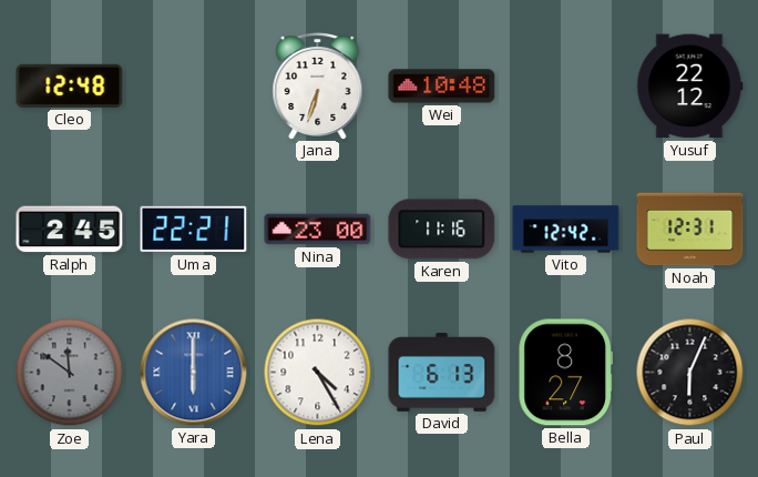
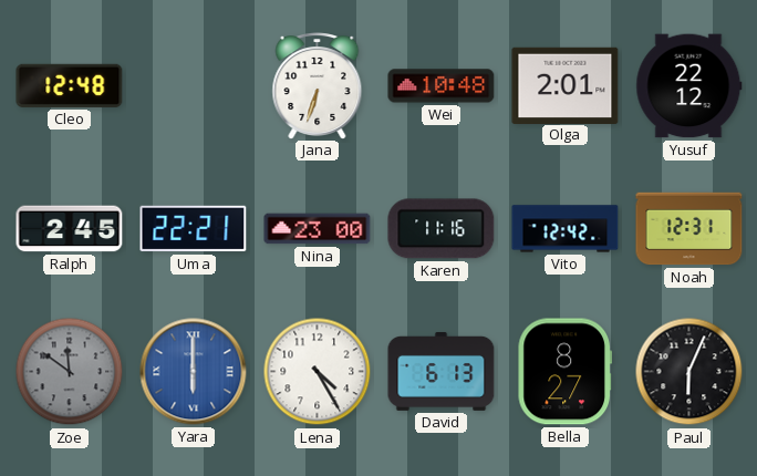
Olga: none -> 2:01 (566, 85)
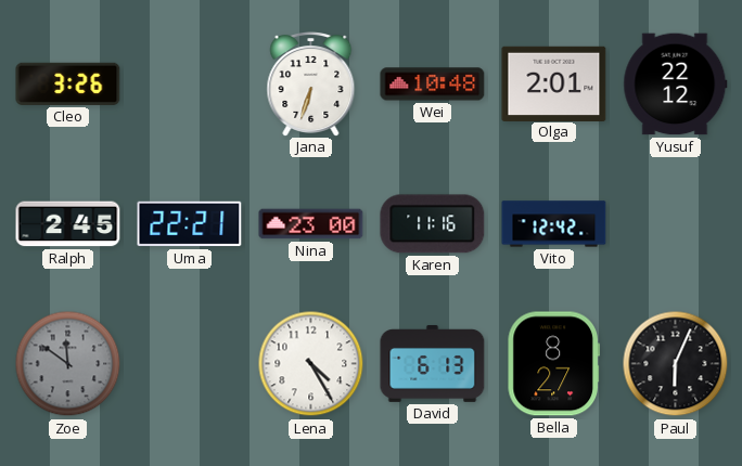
Cleo: 12:48 -> 3:26 (68, 83)
Noah: 12:31 -> none (689, 229)
Yara: 6:00 -> none (194, 372)
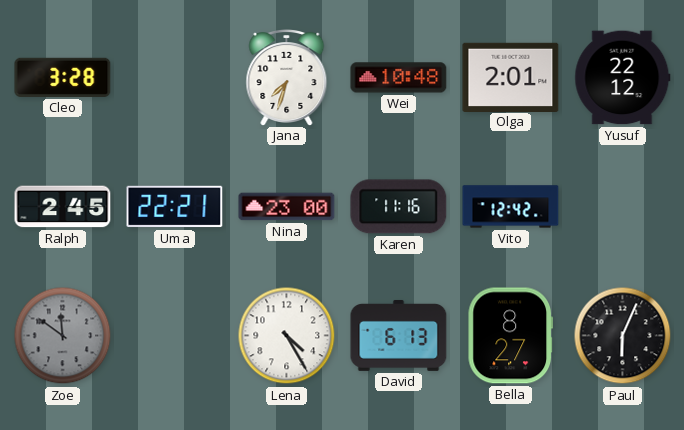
Cleo: 3:26 -> 3:28 (63, 77)
Jana: 6:33 -> 7:33 (287, 78)
